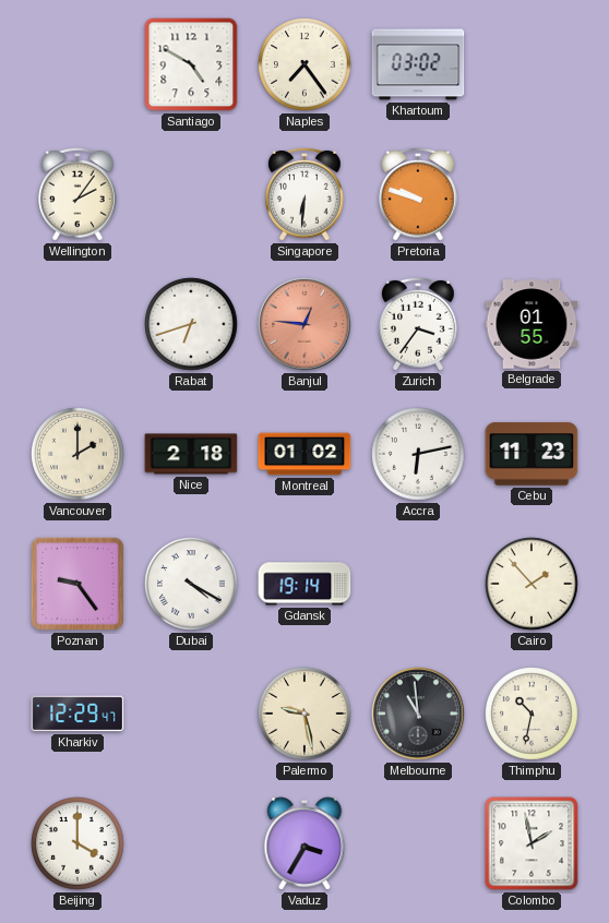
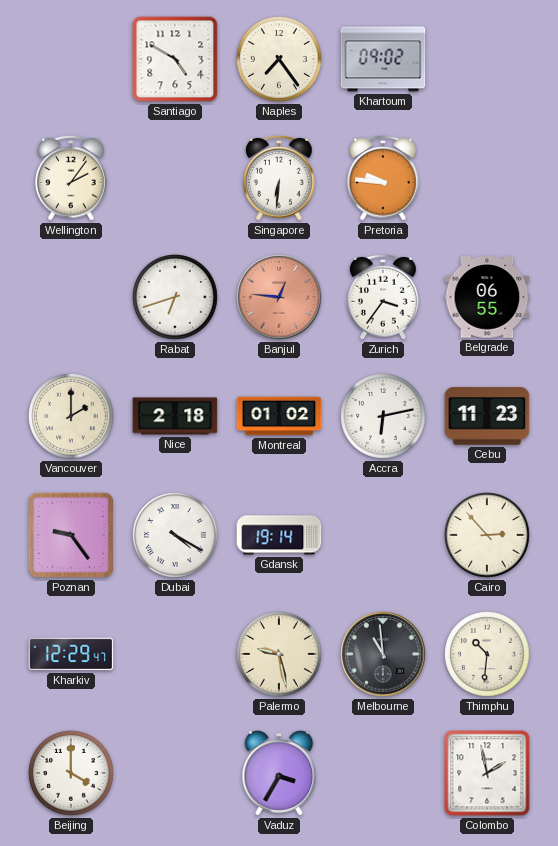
Khartoum: 03:02 -> 09:02 (383, 59)
Pretoria: 9:48 -> 9:46 (383, 178)
Belgrade: 01:55 -> 06:55 (487, 297)
Cairo: 1:53 -> 2:53 (487, 535)
Thimphu: 10:32 -> 10:31 (487, 654)
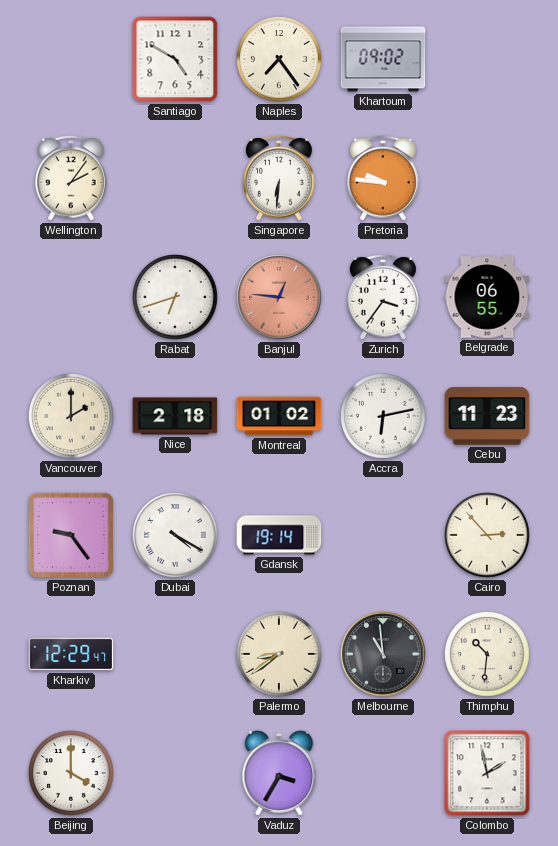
Palermo: 9:28 -> 8:39 (279, 654)
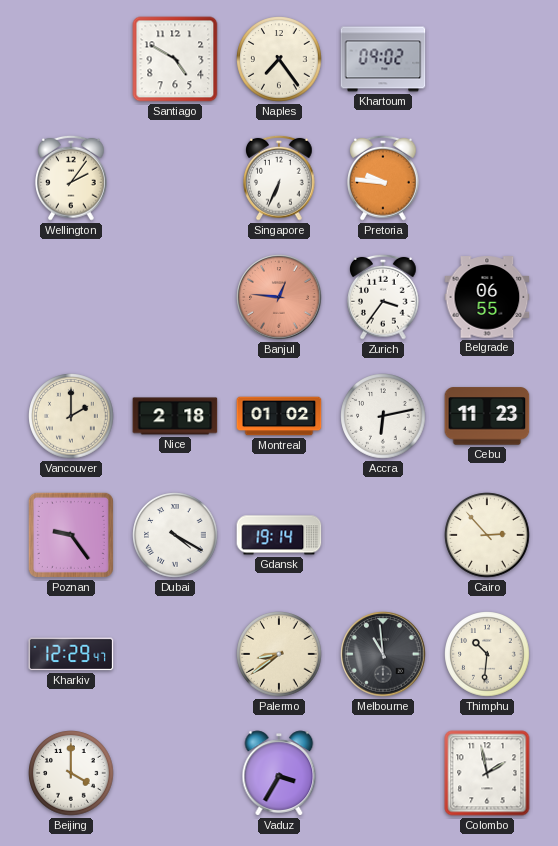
Singapore: 6:31 -> 6:34 (279, 178)
Rabat: 6:42 -> none (175, 297)
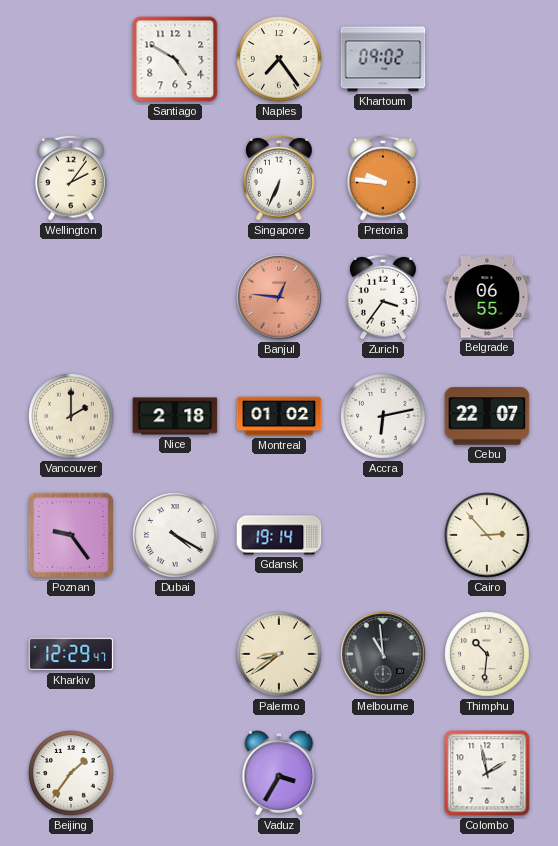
Cebu: 11:23 -> 22:07 (487, 416)
Beijing: 4:00 -> 1:36 (71, 773)
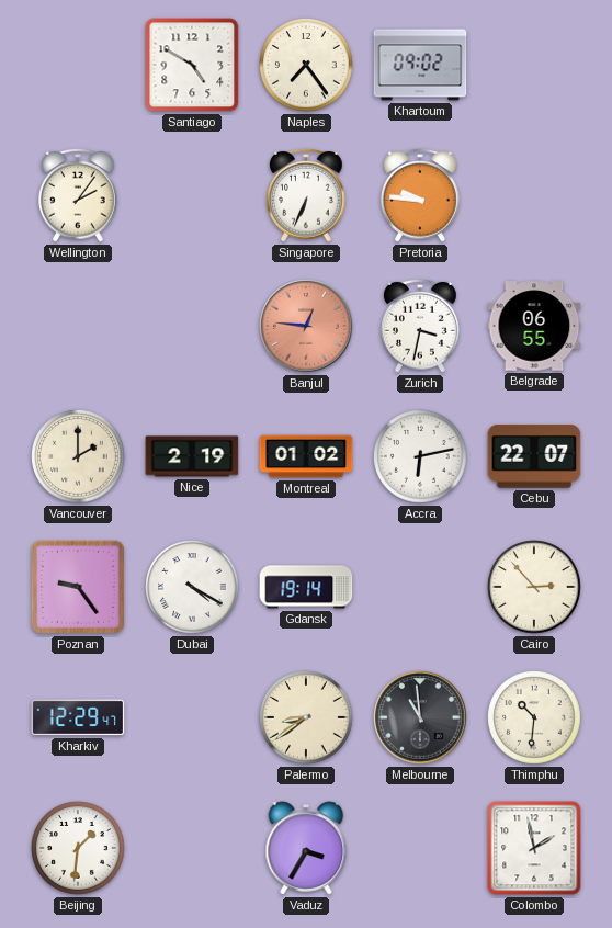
Zurich: 3:36 -> 3:32 (420, 326)
Nice: 2:18 -> 2:19 (192, 456)
Beijing: 1:36 -> 1:31 (78, 848)
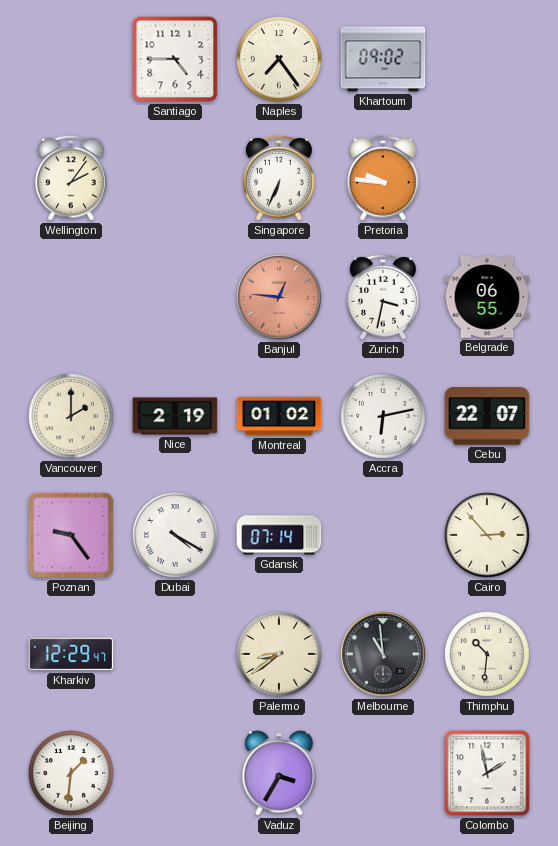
Santiago: 4:50 -> 4:45 (175, 59)
Gdansk: 19:14 -> 07:14 (279, 535)
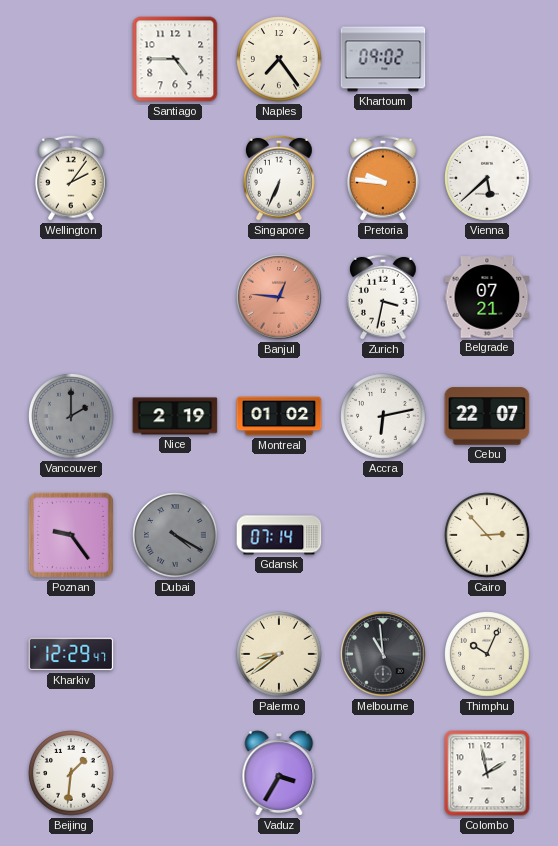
Vienna: none -> 5:38 (487, 178)
Belgrade: 06:55 -> 07:21 (487, 297)
Vancouver dial: cream -> grey (71, 416)
Dubai dial: white -> grey (175, 535)
Thimphu: 10:31 -> 10:04 (487, 654)
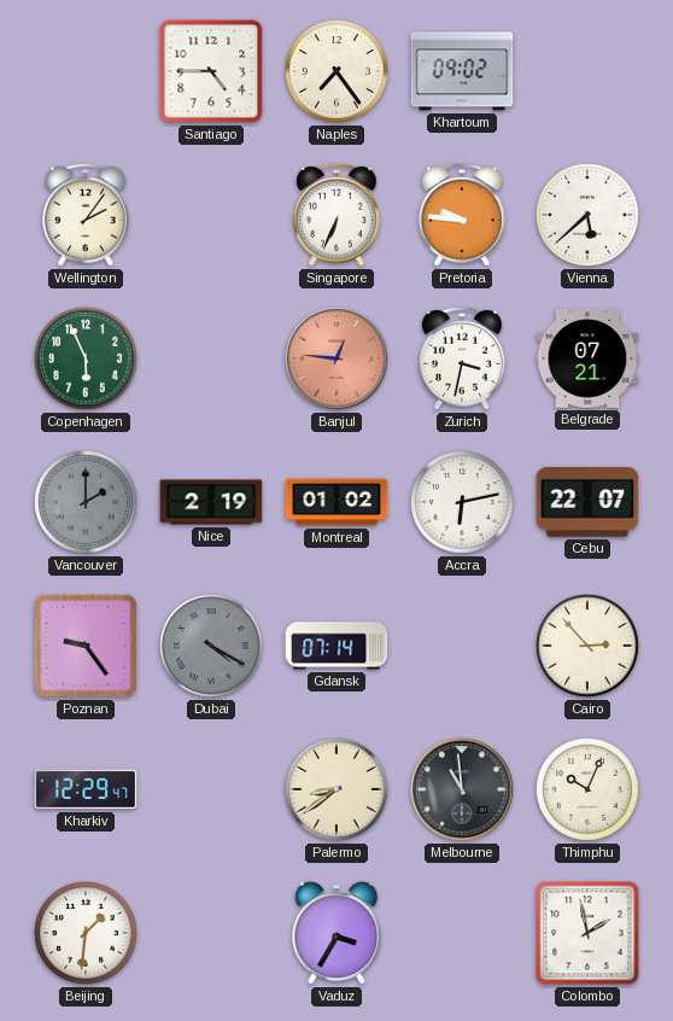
Copenhagen: none -> 5:56 (86, 358)
